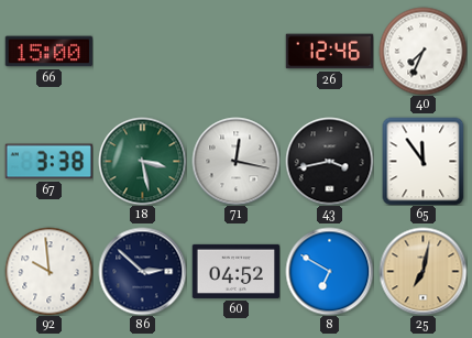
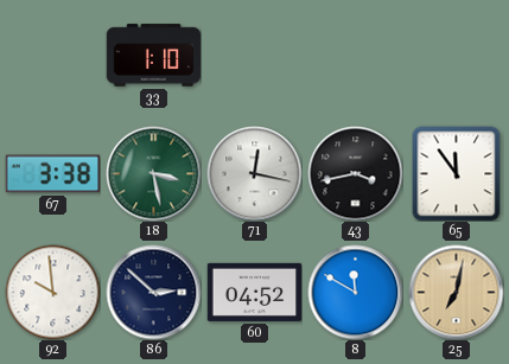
66: 15:00 -> none (48, 52)
33: none -> 1:10 (153, 56)
26: 12:46 -> none (329, 52)
40: 7:34 -> none (422, 51)
8: 6:50 -> 11:50 (355, 292)
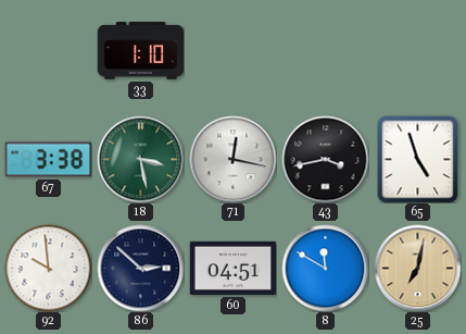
65: 11:54 -> 4:57 (418, 159)
60: 04:52 -> 04:51 (232, 268)
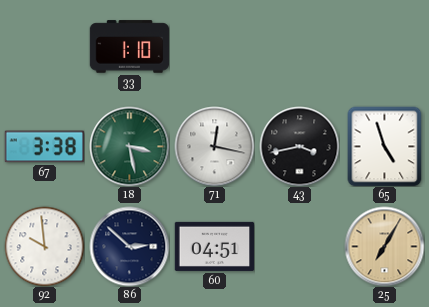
8: 11:50 -> none (325, 268)
25: 7:02 -> 7:05 (384, 246)
